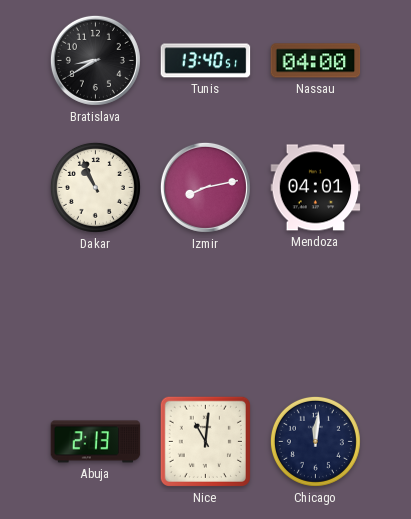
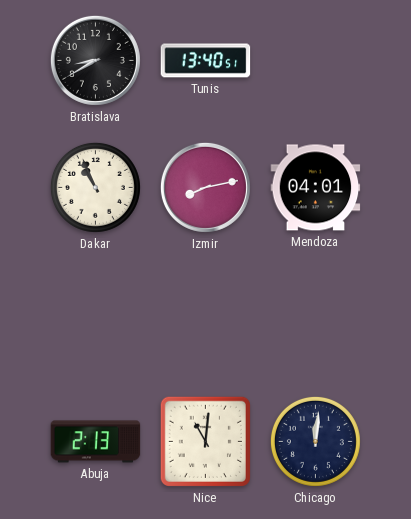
Nassau: 04:00 -> none (316, 61)
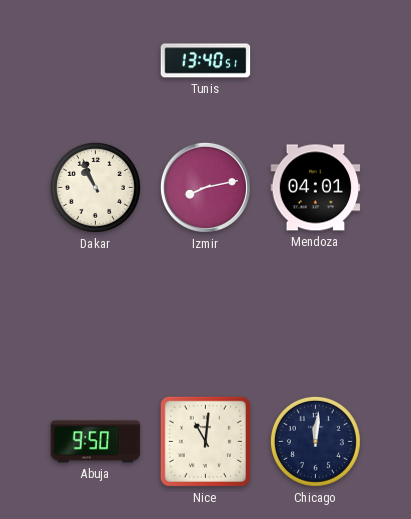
Bratislava: 8:40 -> none (95, 60)
Abuja: 2:13 -> 9:50 (96, 442)
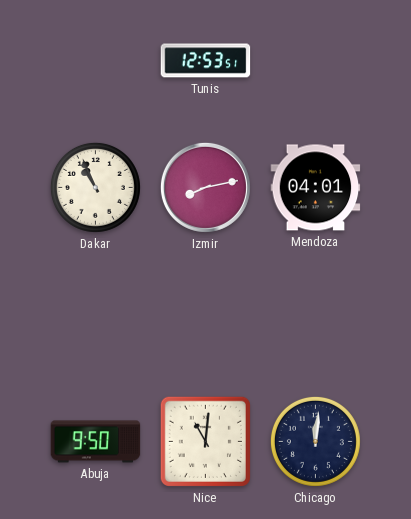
Tunis: 13:40 -> 12:53 (206, 61)
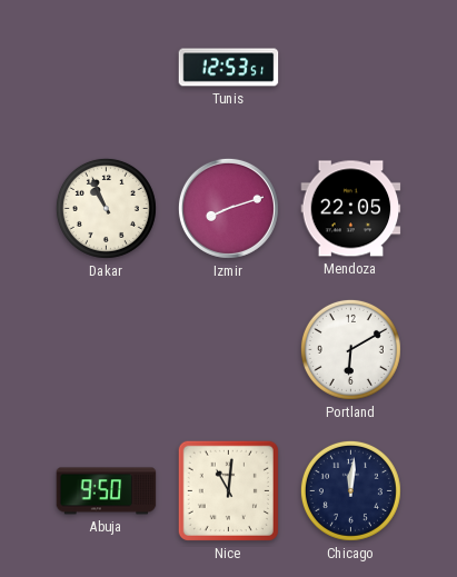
Izmir: 8:13 -> 8:12 (228, 208)
Mendoza: 04:01 -> 22:05 (351, 209)
Portland: none -> 6:10 (350, 349)
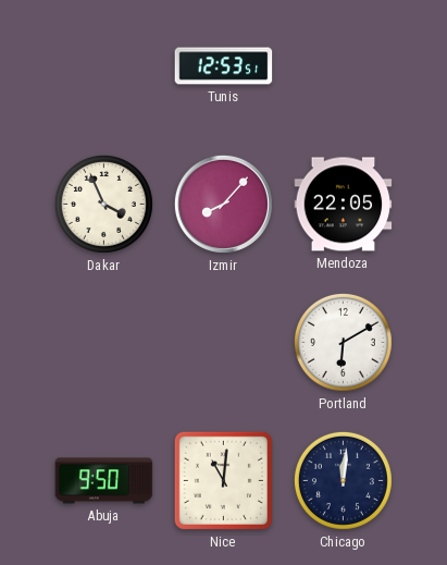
Dakar: 10:56 -> 3:56 (103, 204)
Izmir: 8:12 -> 8:07 (223, 204)
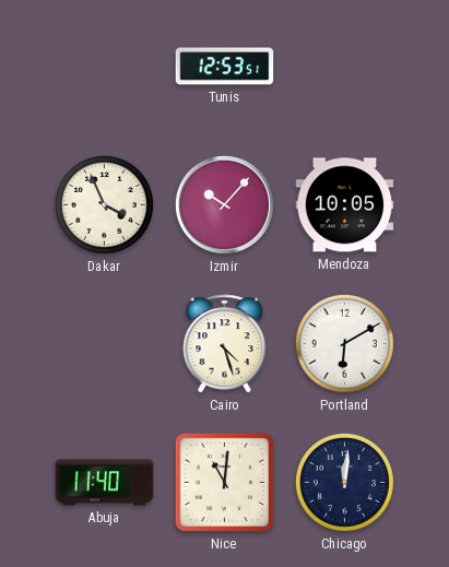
Izmir: 8:07 -> 10:07 (224, 204)
Mendoza: 22:05 -> 10:05 (345, 205)
Cairo: none -> 4:27 (225, 344)
Abuja: 9:50 -> 11:40 (105, 483)
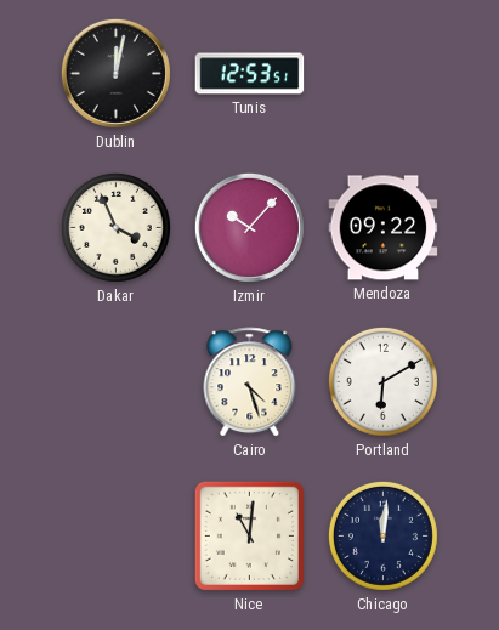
Dublin: none -> 12:02 (115, 73)
Mendoza: 10:05 -> 09:22 (384, 228)
Abuja: 11:40 -> none (105, 483)
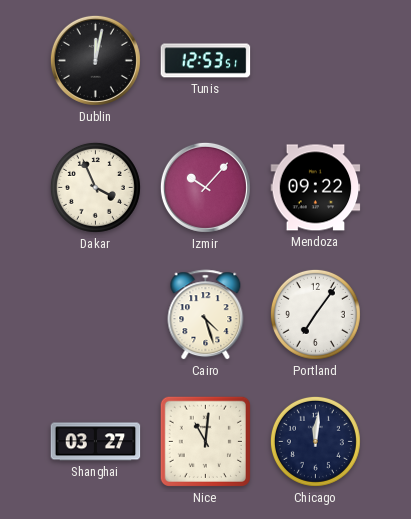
Portland: 6:10 -> 7:06 (315, 314)
Shanghai: none -> 03:27 (96, 442)
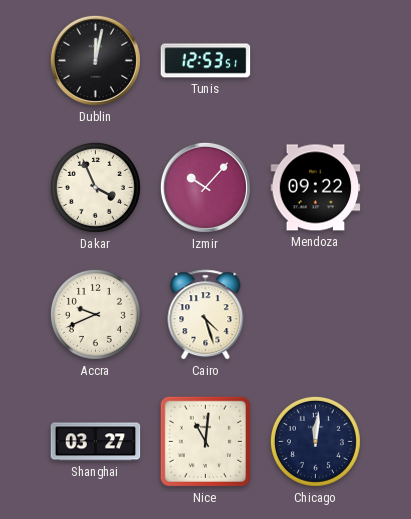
Accra: none -> 9:41 (95, 314)
Portland: 7:06 -> none (315, 314)
